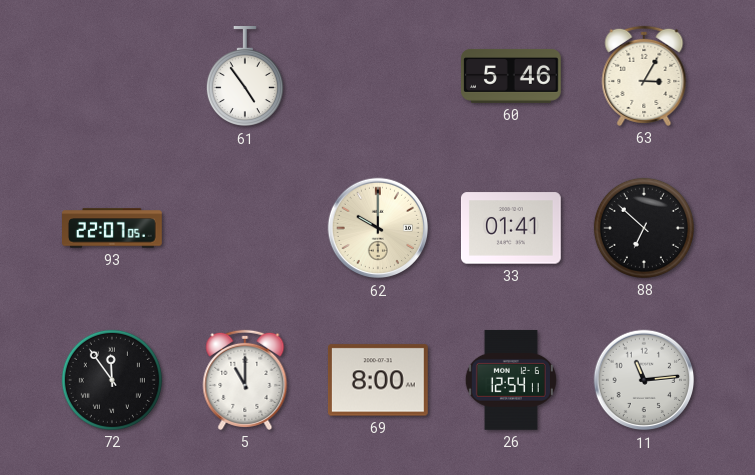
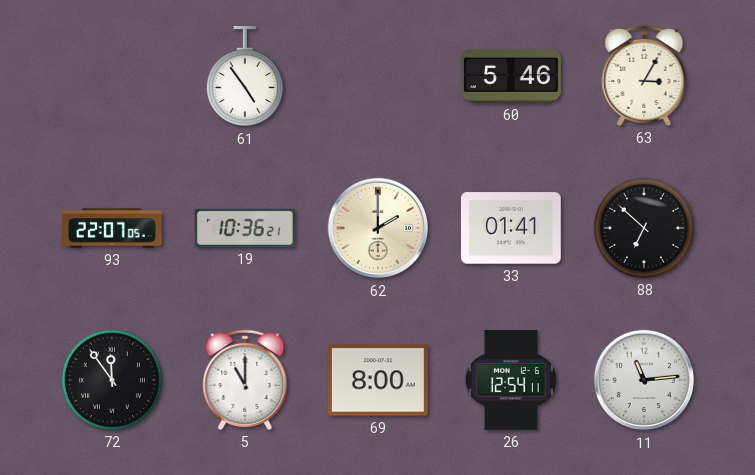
19: none -> 10:36 (245, 228)
62: 10:00 -> 2:00 (378, 228)
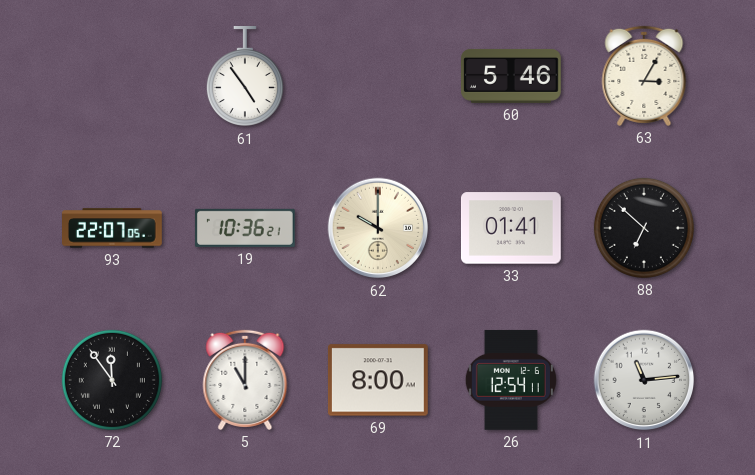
62: 2:00 -> 10:00 (378, 228)
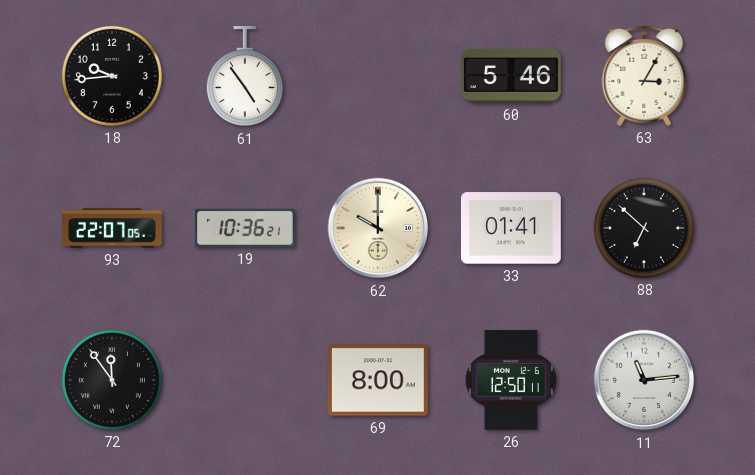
18: none -> 9:44 (112, 76)
5: 11:00 -> none (245, 380)
26: 12:54 -> 12:50 (511, 380)
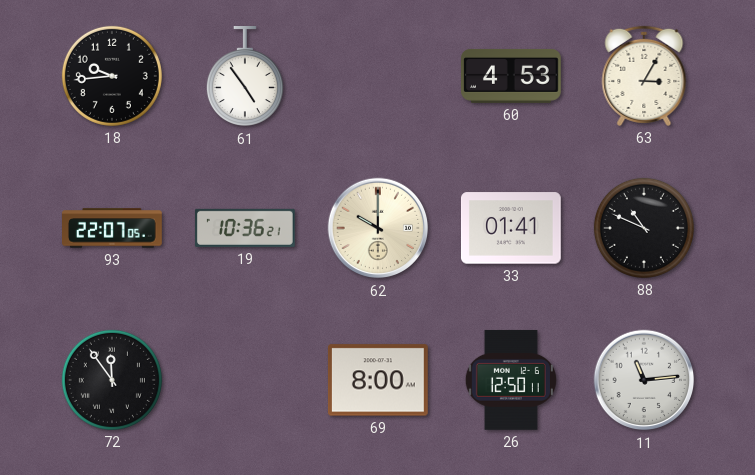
60: 5:46 -> 4:53 (512, 76)
88: 6:52 -> 10:49 (644, 228)
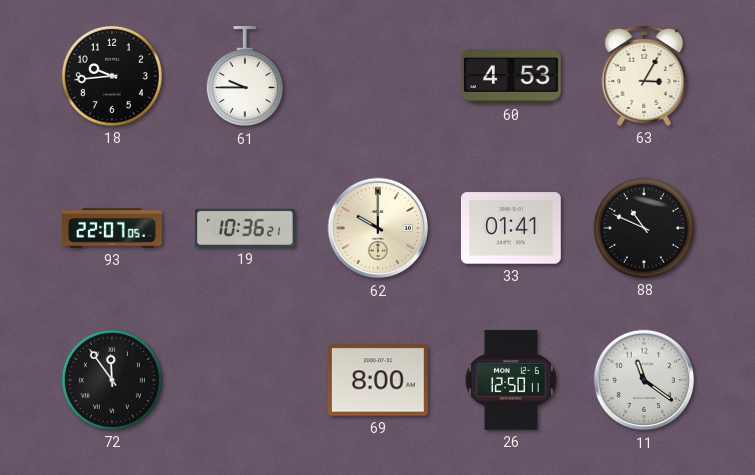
61: 4:54 -> 9:45 (245, 77)
11: 11:14 -> 11:21 (644, 380)
